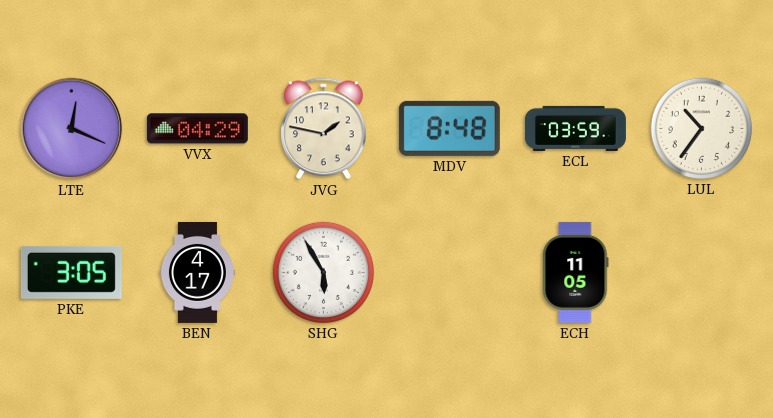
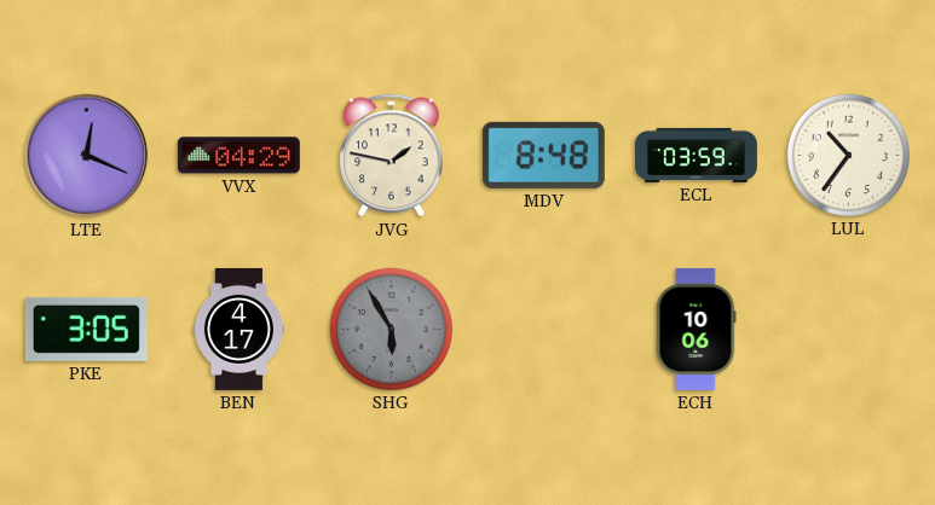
SHG dial: white -> grey (391, 329)
ECH: 11:05 -> 10:06 (697, 329)
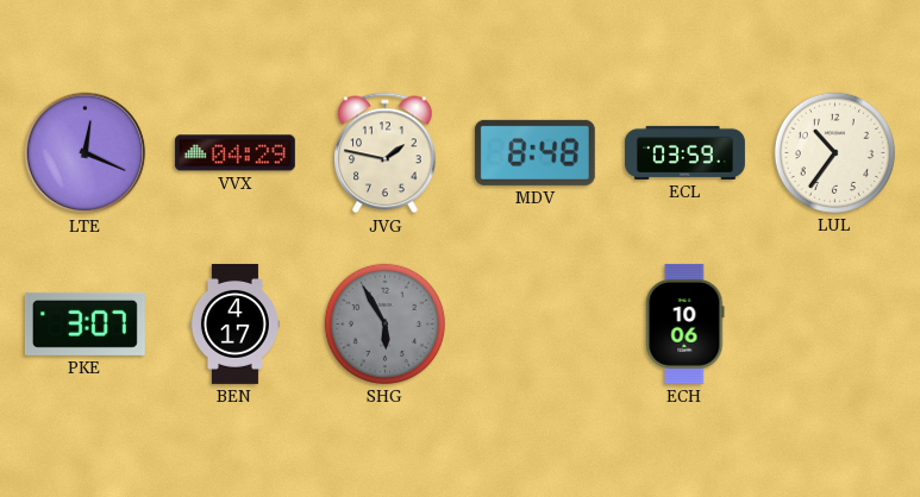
PKE: 3:05 -> 3:07 (85, 323)
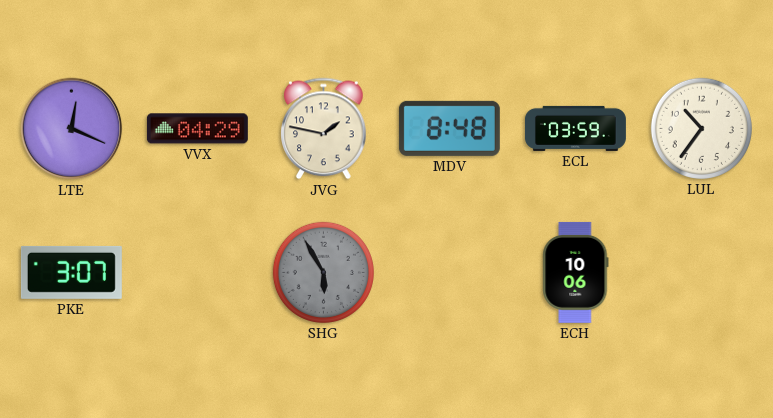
BEN: 4:17 -> none (234, 323)
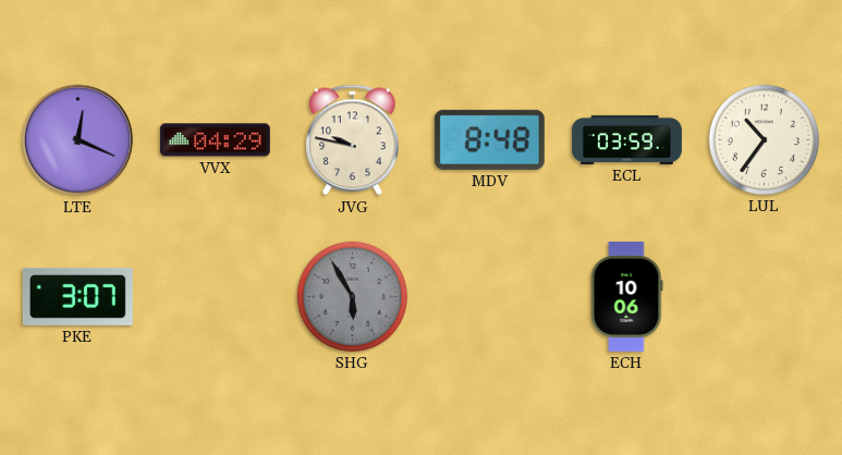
JVG: 1:47 -> 9:47 (353, 140)
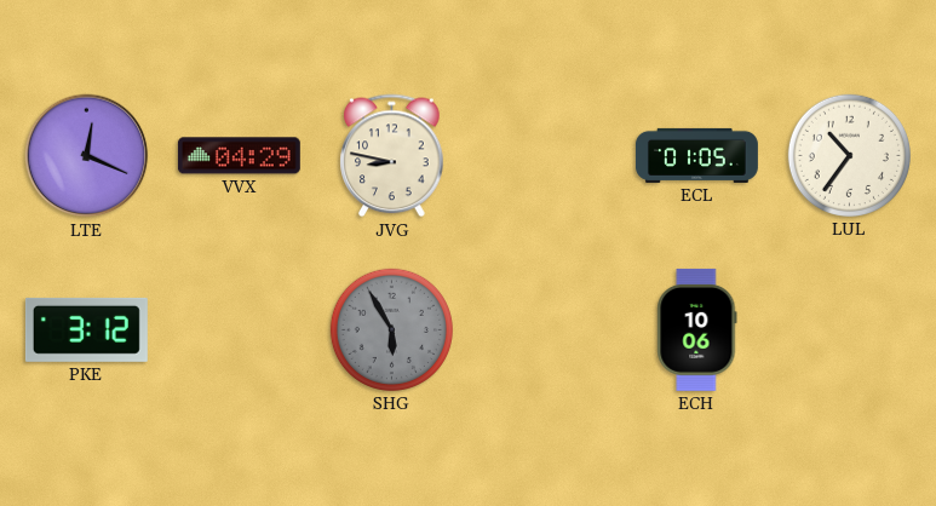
JVG: 9:47 -> 8:47 (392, 156)
MDV: 8:48 -> none (489, 139)
ECL: 03:59 -> 01:05 (696, 155)
PKE: 3:07 -> 3:12 (86, 329)
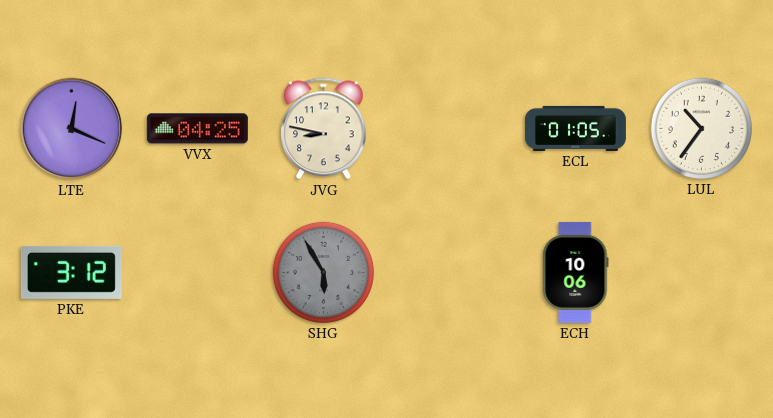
VVX: 04:29 -> 04:25 (197, 129)
